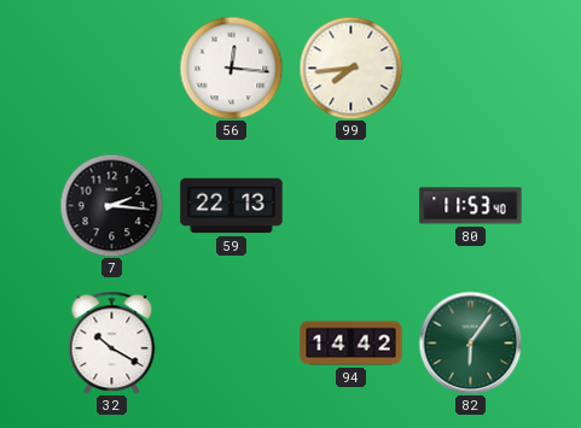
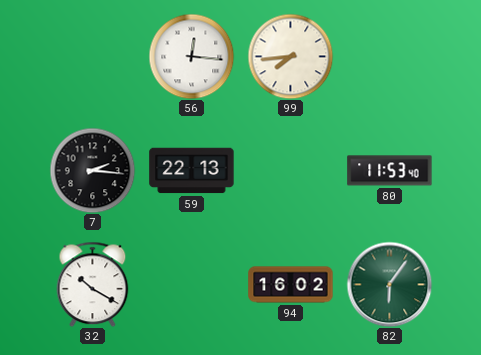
94: 14:42 -> 16:02 (291, 285)
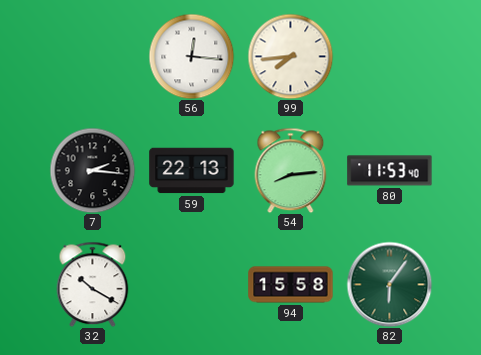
54: none -> 8:14 (291, 170)
94: 16:02 -> 15:58 (291, 285)
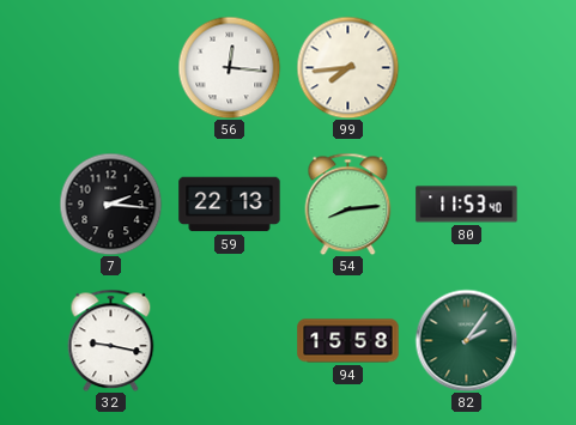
32: 10:20 -> 9:17 (111, 340)
82: 6:06 -> 2:06 (466, 340)
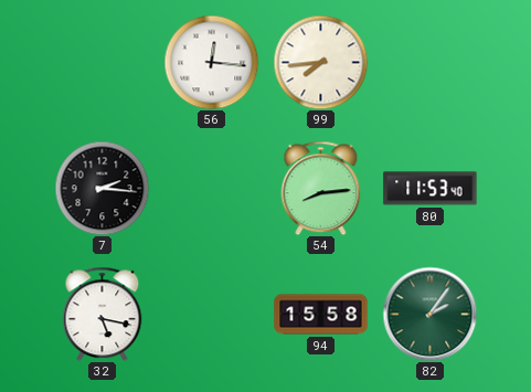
59: 22:13 -> none (230, 205)
32: 9:17 -> 5:17 (103, 314)
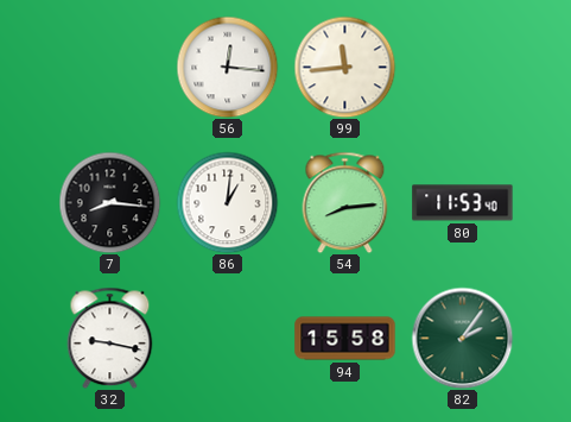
99: 7:44 -> 11:44 (344, 67)
7: 2:16 -> 8:16 (109, 202)
86: none -> 1:01 (227, 202)
32: 5:17 -> 9:17 (110, 338)
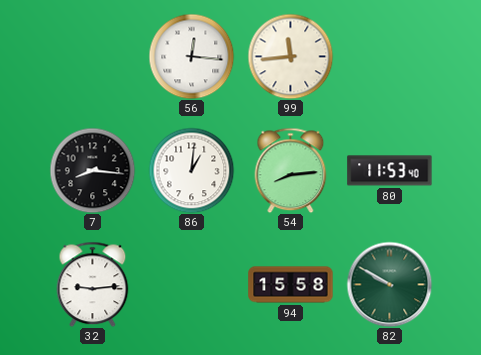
32: 9:17 -> 9:14 (93, 284)
82: 2:06 -> 9:50 (389, 284)
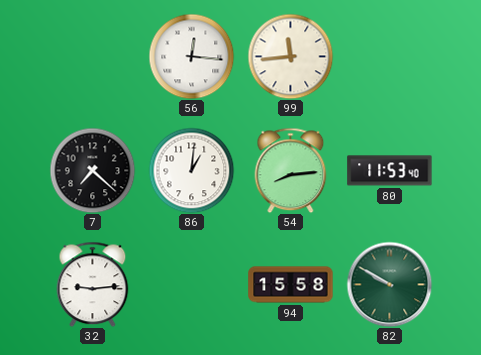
7: 8:16 -> 7:22 (92, 170)
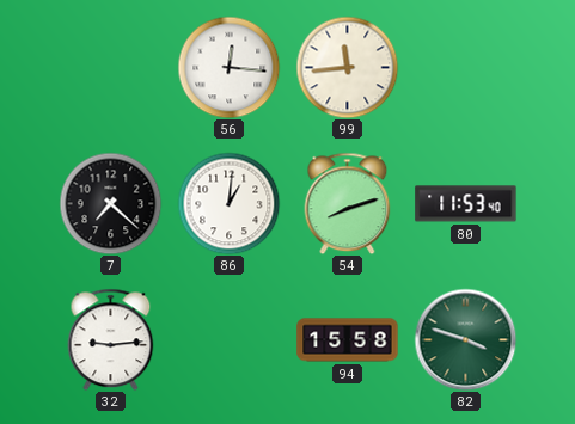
54: 8:14 -> 8:12 (348, 203)
82: 9:50 -> 3:48 (465, 339)
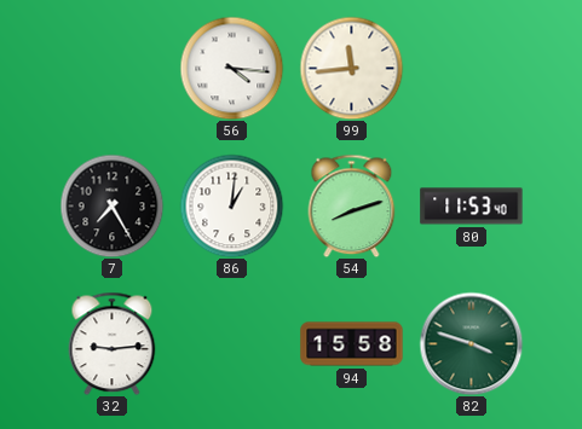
56: 12:16 -> 4:16 (231, 68)
7: 7:22 -> 7:25 (111, 205)
